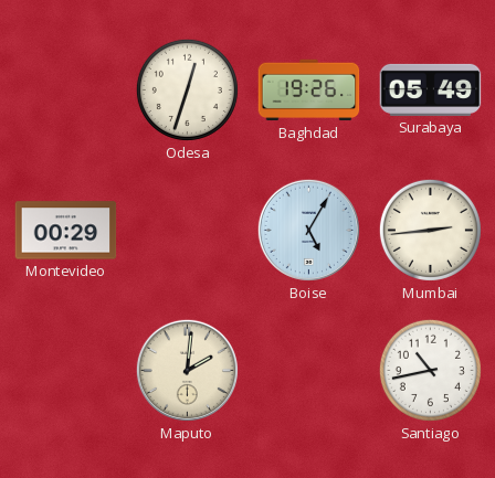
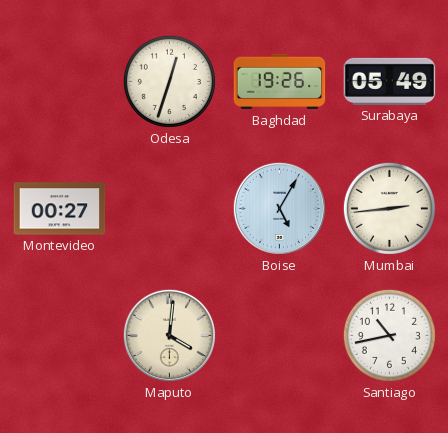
Montevideo: 00:29 -> 00:27 (60, 209)
Maputo: 2:01 -> 4:01 (169, 335)
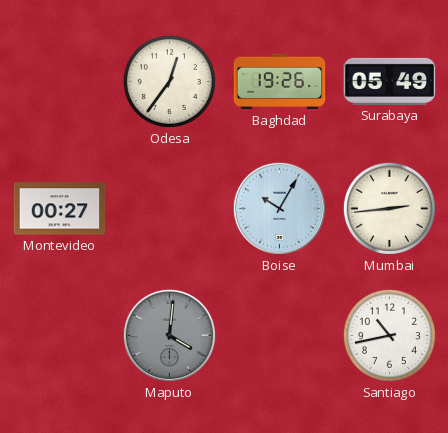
Odesa: 12:33 -> 12:36 (169, 81)
Boise: 5:05 -> 10:05 (279, 208)
Maputo dial: cream -> grey (169, 335)
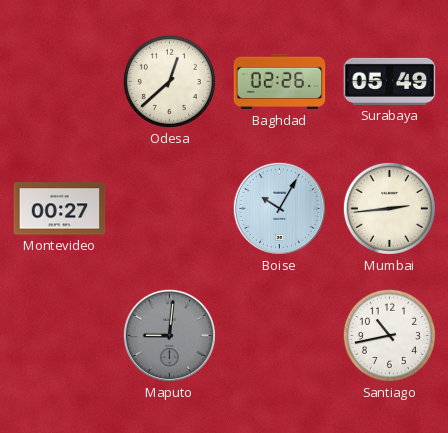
Odesa: 12:36 -> 12:38 (169, 81)
Baghdad: 19:26 -> 02:26 (280, 82)
Maputo: 4:01 -> 9:01 (169, 335)
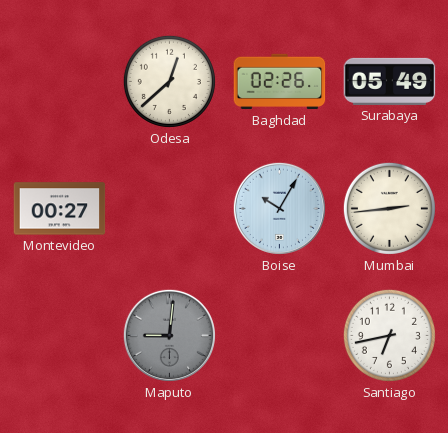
Santiago: 10:43 -> 6:43 (389, 335)
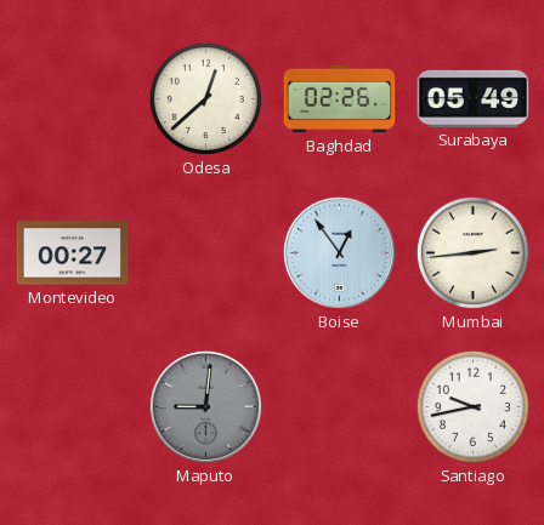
Boise: 10:05 -> 12:54 (339, 252)
Santiago: 6:43 -> 9:43 (472, 406)
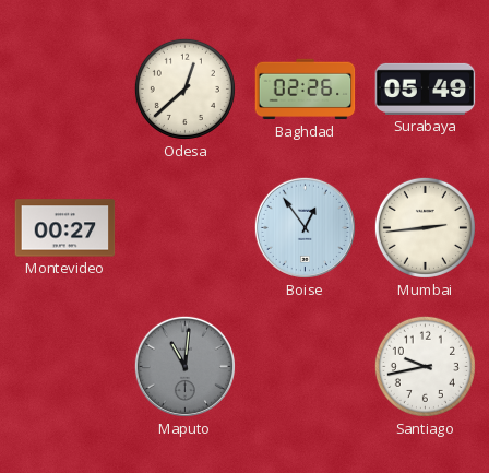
Maputo: 9:01 -> 11:01 (184, 366)
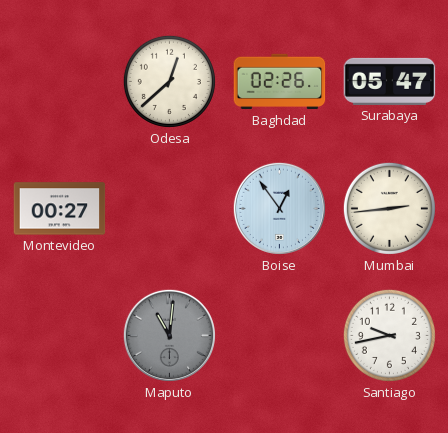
Surabaya: 05:49 -> 05:47 (390, 81)
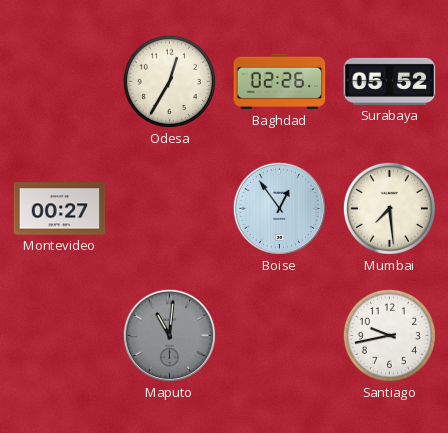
Odesa: 12:38 -> 12:35 (169, 81)
Surabaya: 05:47 -> 05:52 (390, 81)
Mumbai: 2:44 -> 7:29 (389, 208)
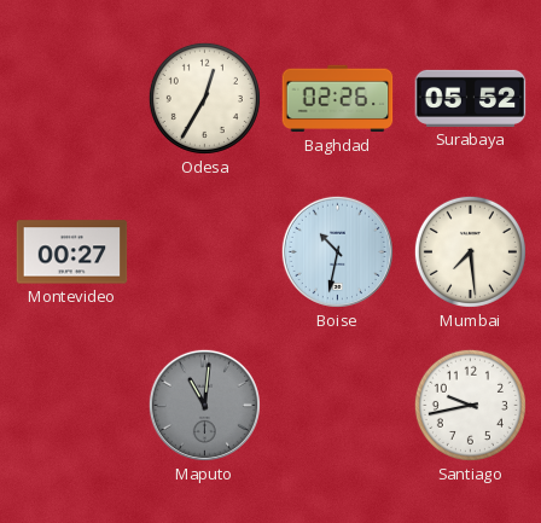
Boise: 12:54 -> 10:32 (337, 251)
